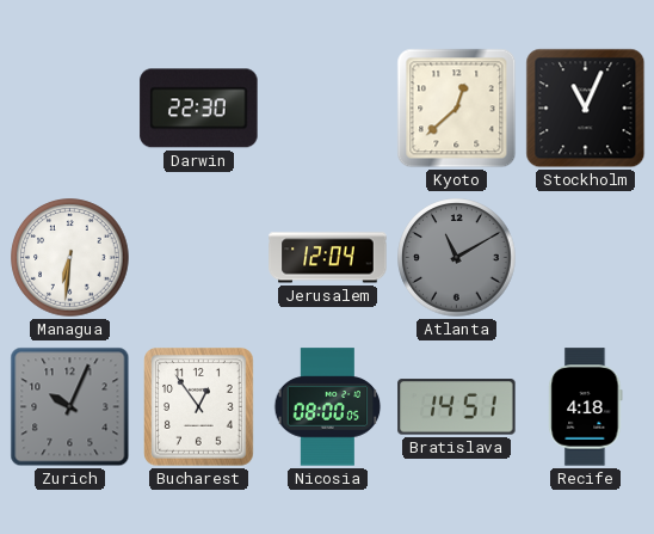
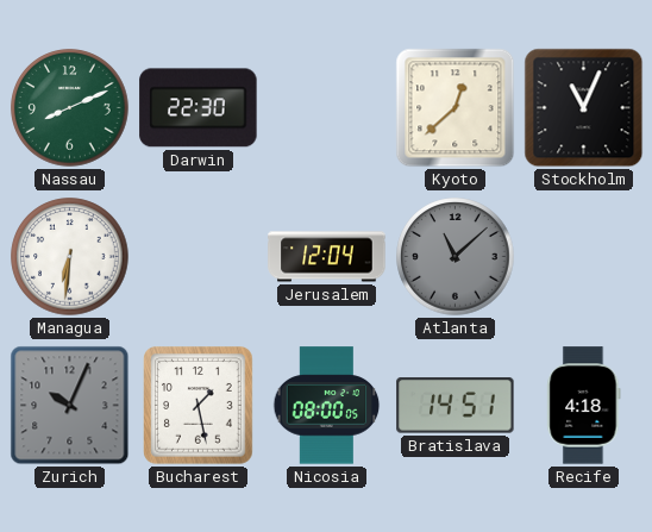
Nassau: none -> 8:11 (70, 108)
Atlanta: 11:10 -> 11:08 (456, 257)
Bucharest: 12:54 -> 1:28 (199, 406)
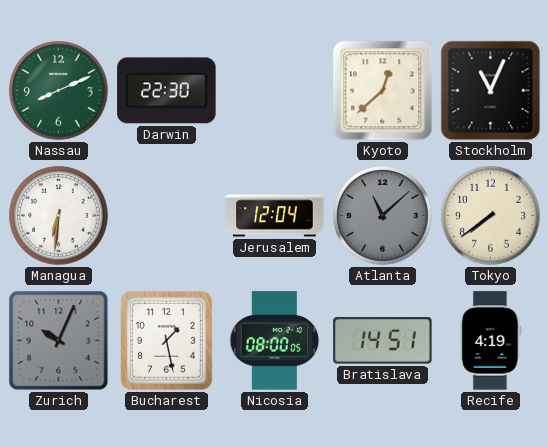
Tokyo: none -> 7:39 (491, 216)
Recife: 4:18 -> 4:19 (491, 341)
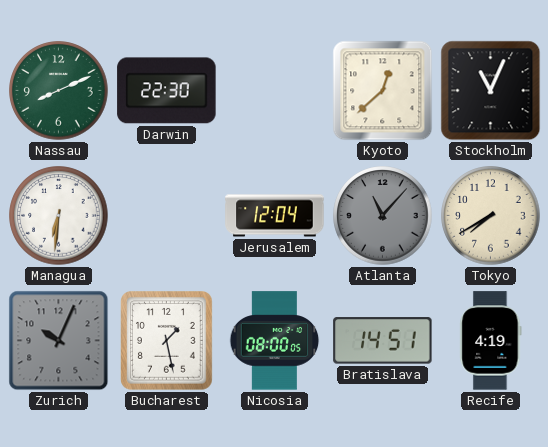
Atlanta: 11:08 -> 11:07 (383, 216)
Tokyo: 7:39 -> 7:40 (491, 216)
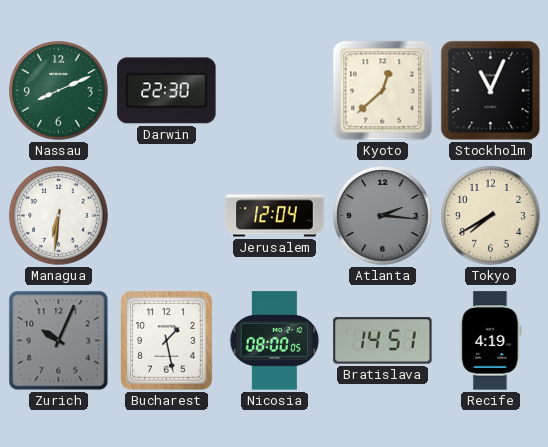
Atlanta: 11:07 -> 2:16 (383, 216)
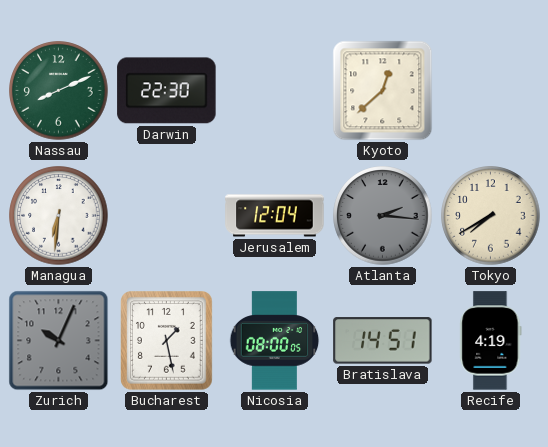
Stockholm: 11:04 -> none (491, 91)
